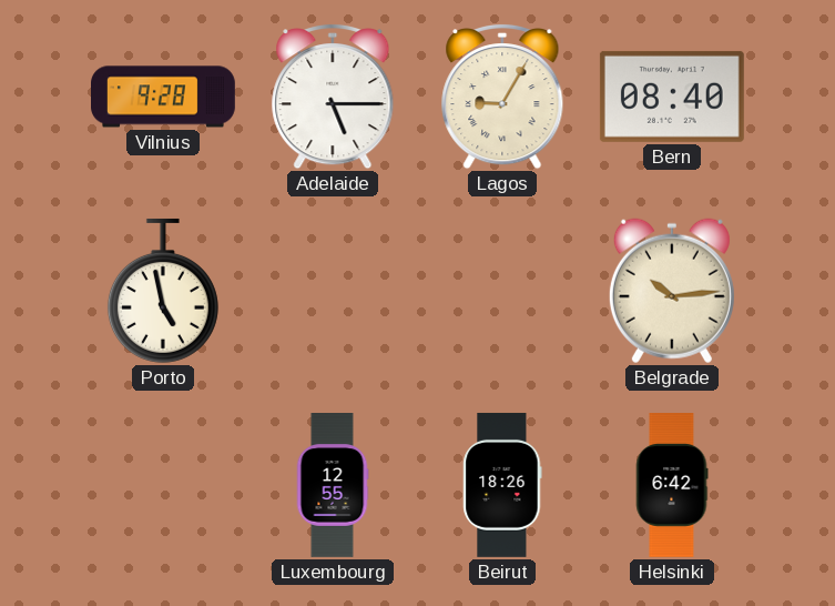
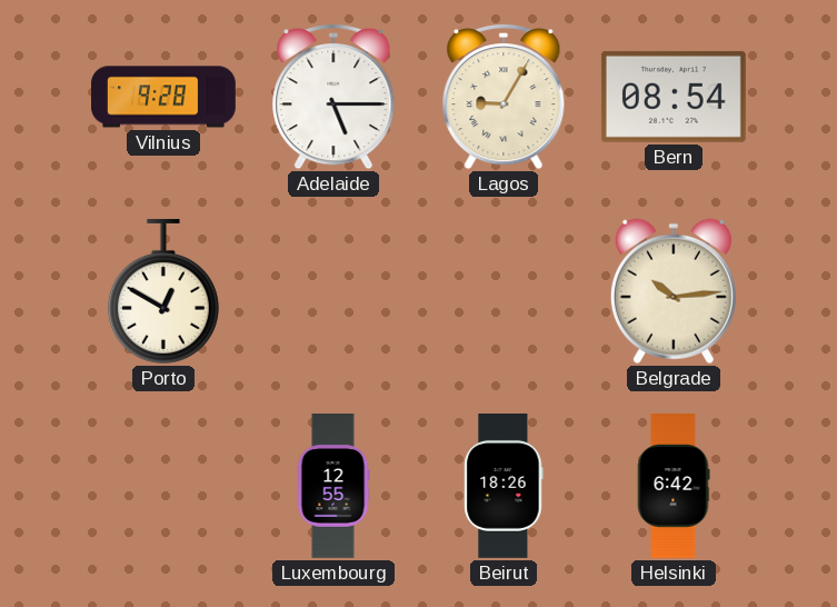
Bern: 08:40 -> 08:54 (674, 97)
Porto: 4:58 -> 12:50 (163, 291)
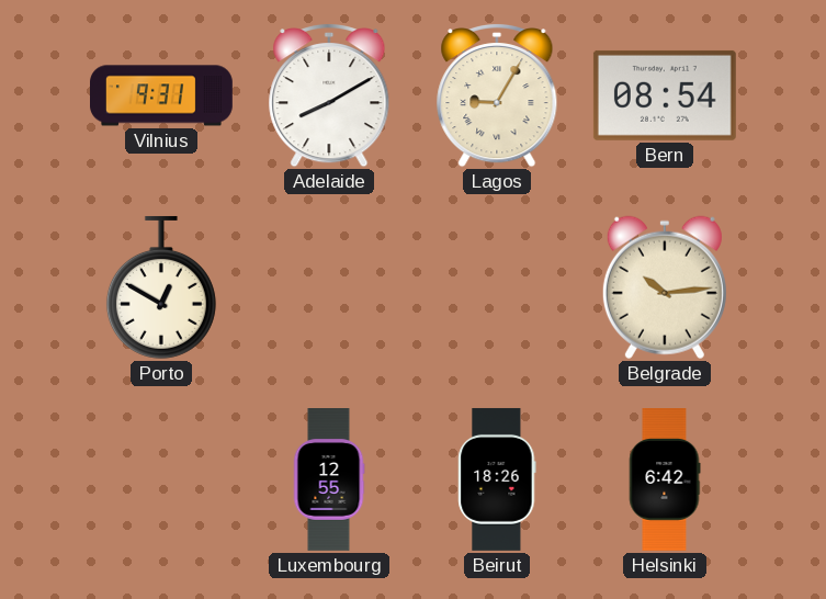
Vilnius: 9:28 -> 9:31 (162, 95)
Adelaide: 5:15 -> 8:10 (329, 95)
